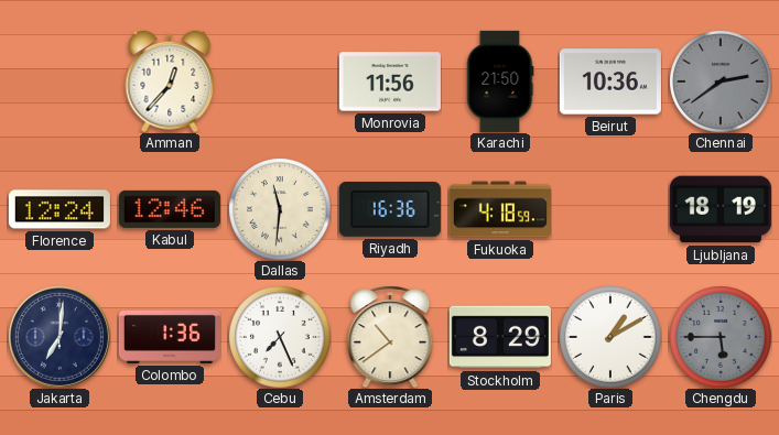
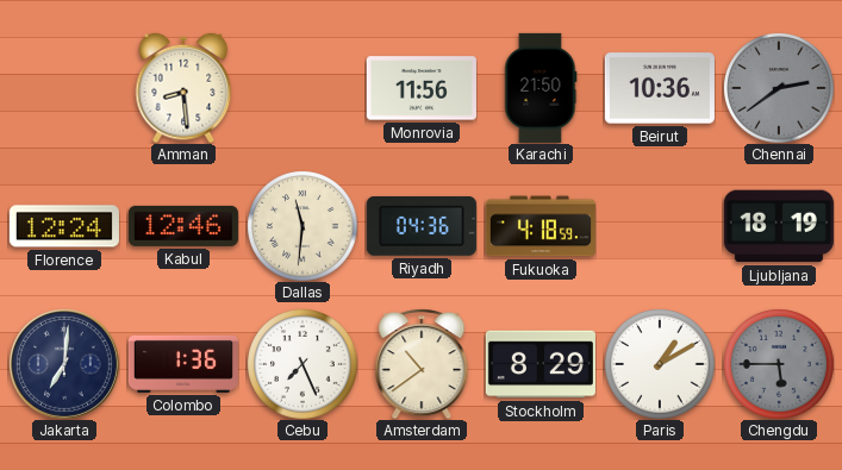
Amman: 12:37 -> 8:29 (183, 88)
Riyadh: 16:36 -> 04:36 (422, 226)
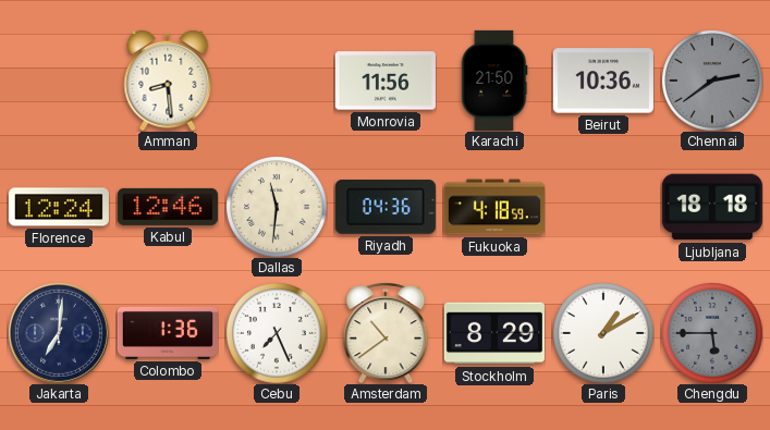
Ljubljana: 18:19 -> 18:18 (712, 207)
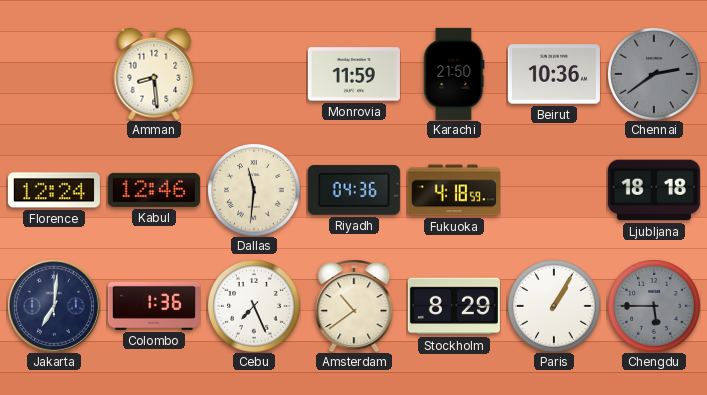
Monrovia: 11:56 -> 11:59 (354, 74)
Paris: 1:10 -> 1:05 (554, 306)
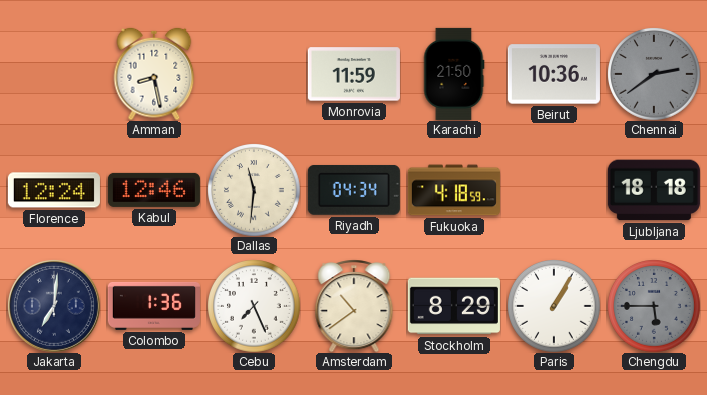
Amman: 8:29 -> 8:28 (154, 74)
Riyadh: 04:36 -> 04:34 (354, 190)
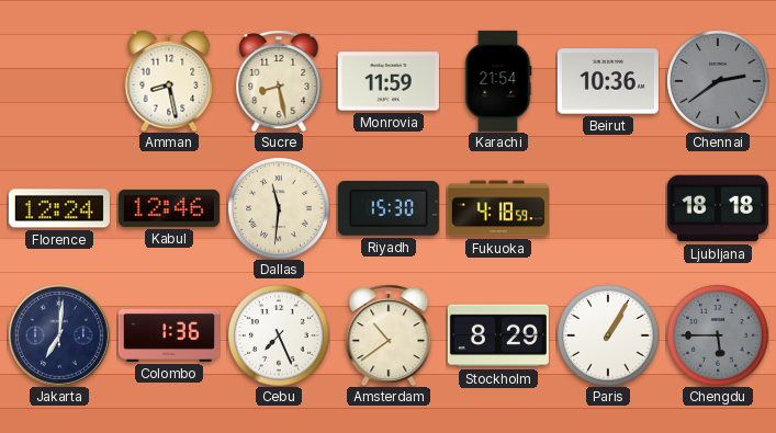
Sucre: none -> 8:28 (279, 81)
Karachi: 21:50 -> 21:54 (498, 81)
Riyadh: 04:34 -> 15:30 (389, 208)
